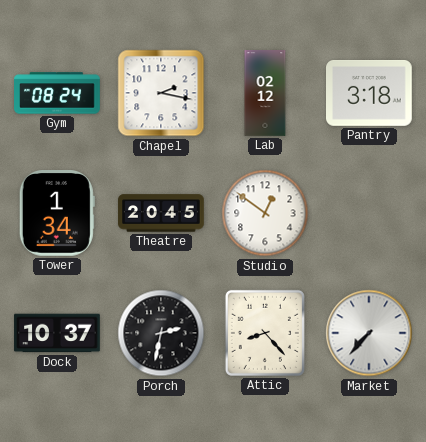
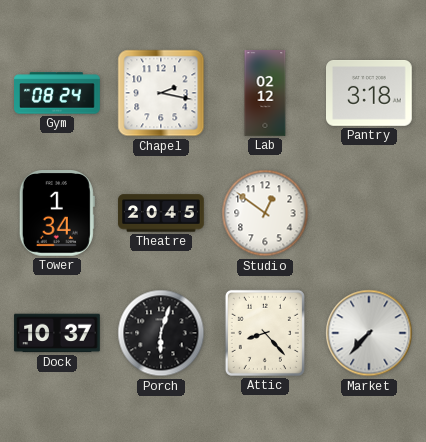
Porch: 2:32 -> 6:03 (161, 333)
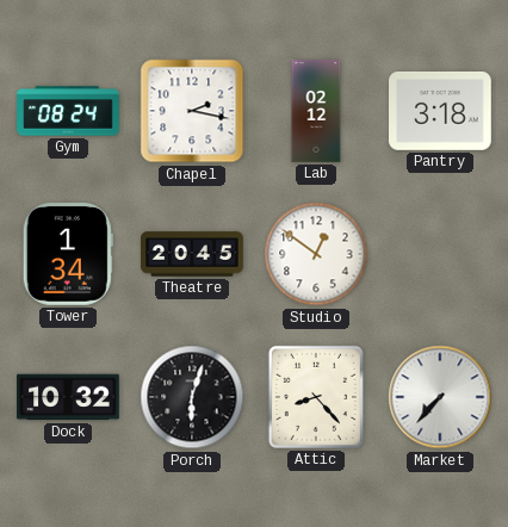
Dock: 10:37 -> 10:32 (68, 397)
